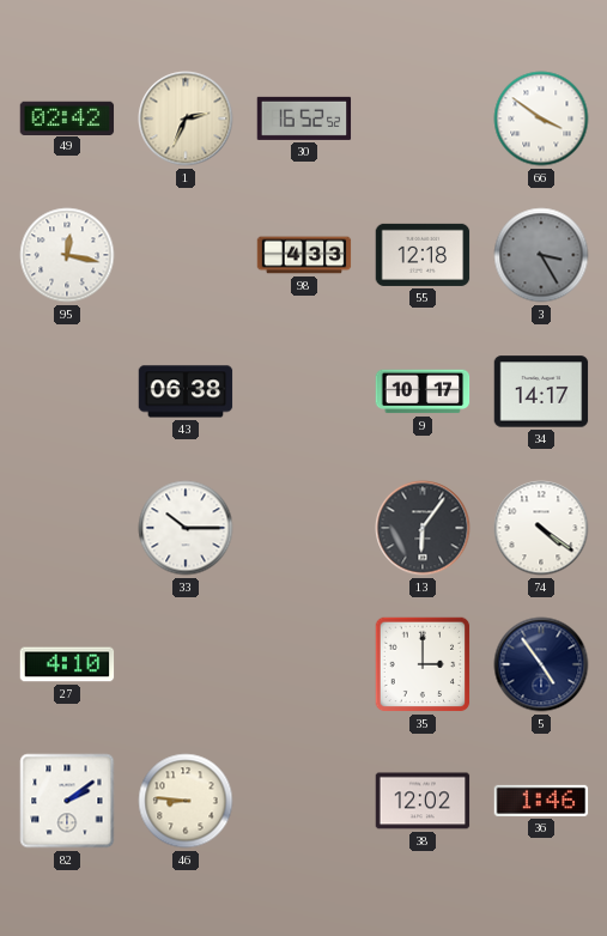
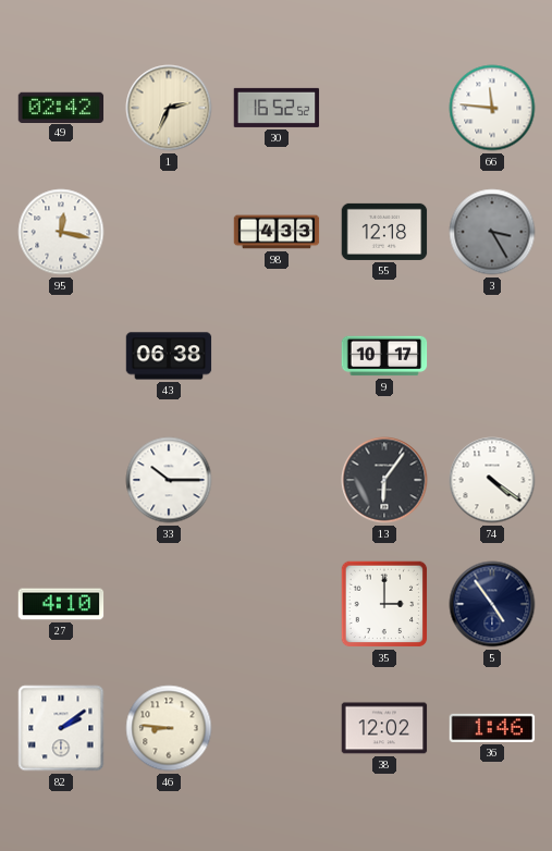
66: 3:51 -> 11:46 (492, 108)
34: 14:17 -> none (541, 391)
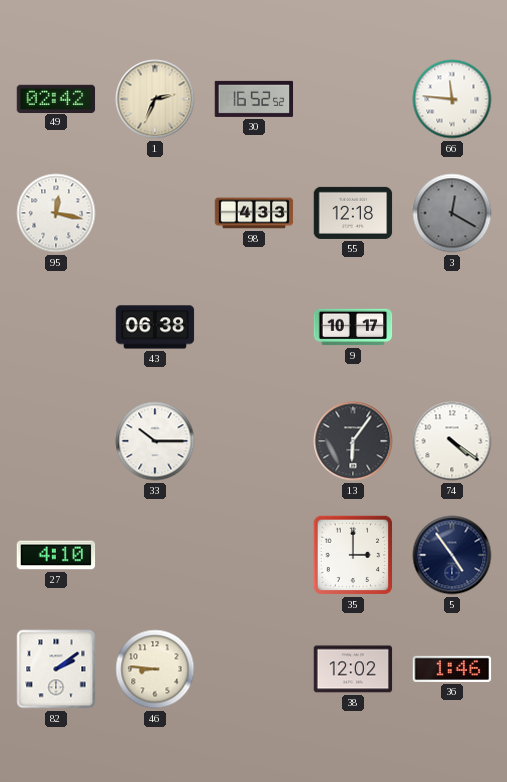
3: 3:25 -> 12:20 (452, 213)
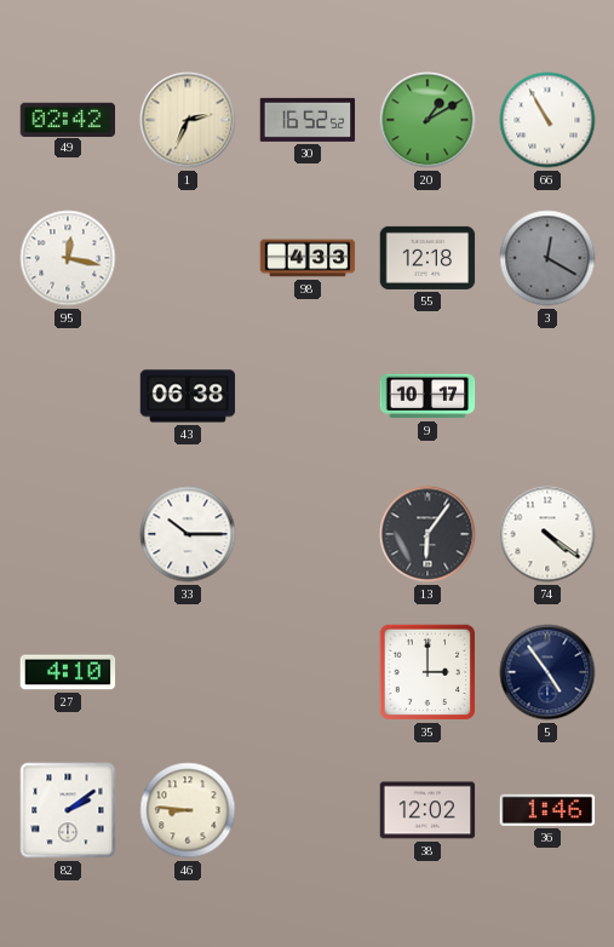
20: none -> 1:10 (427, 120)
66: 11:46 -> 10:55 (547, 120)
